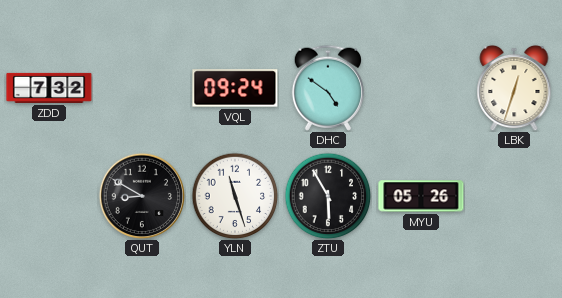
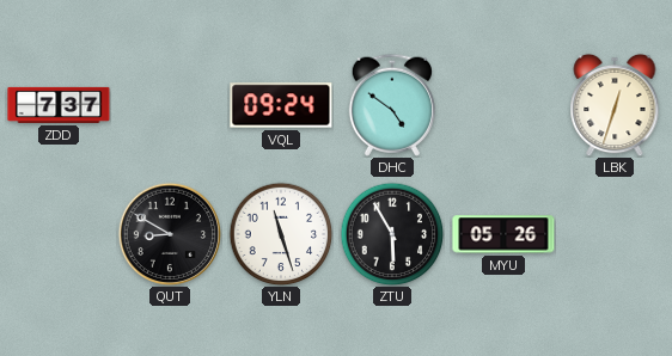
ZDD: 7:32 -> 7:37 (59, 105)
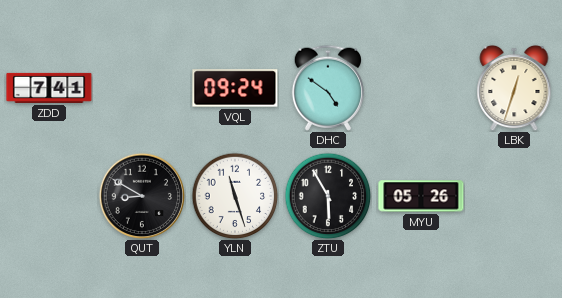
ZDD: 7:37 -> 7:41 (49, 88)
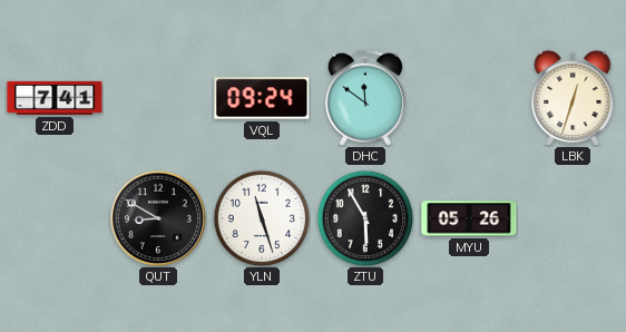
DHC: 4:51 -> 11:51 (364, 98)
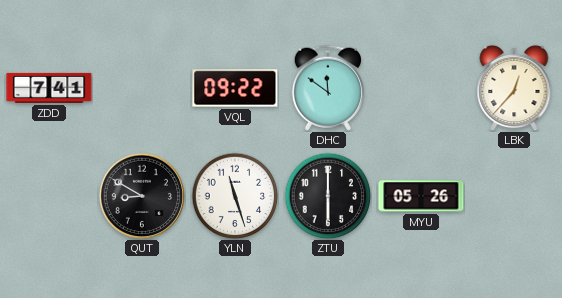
VQL: 09:24 -> 09:22 (235, 88)
LBK: 12:33 -> 12:37 (514, 88)
ZTU: 5:55 -> 6:00 (328, 196)
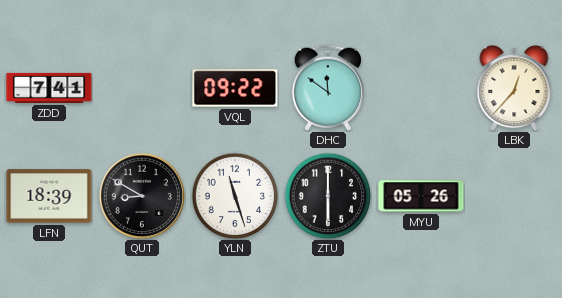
LFN: none -> 18:39 (49, 196)
